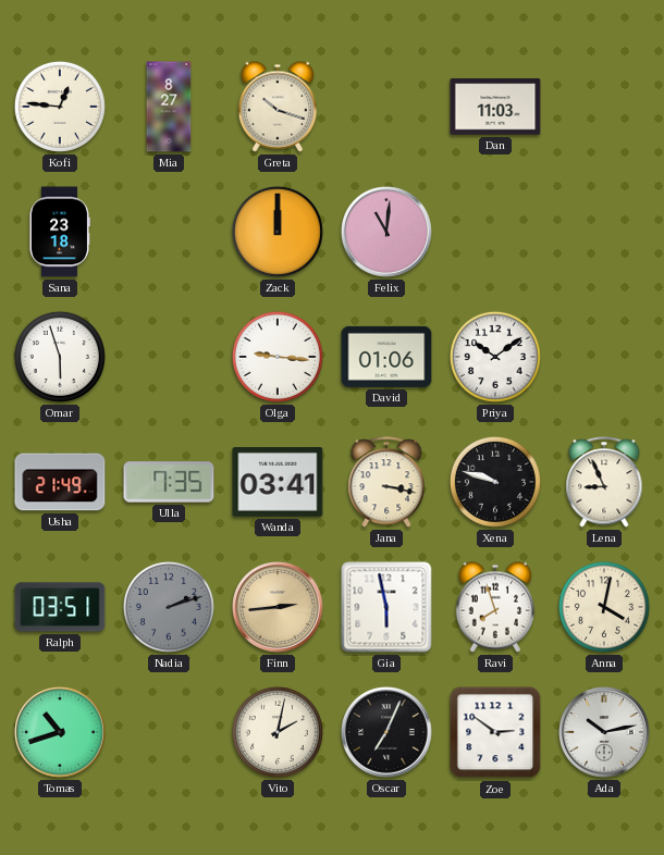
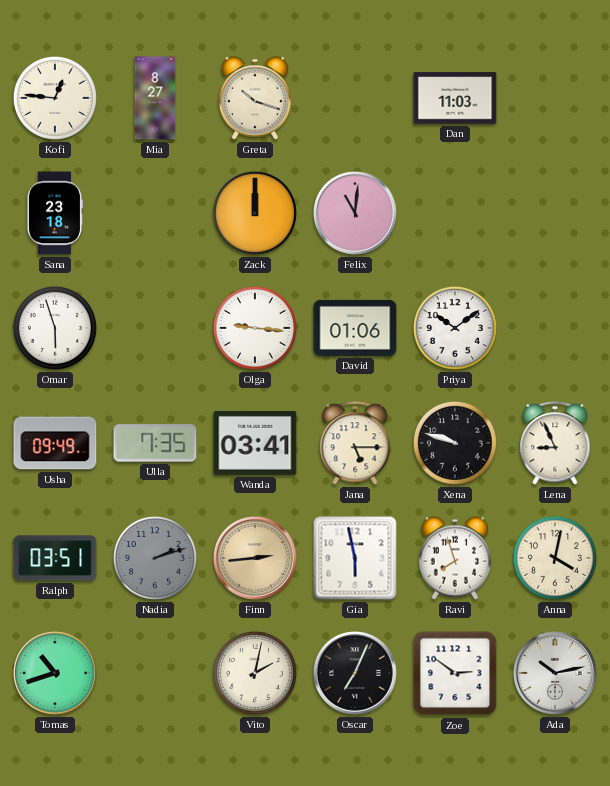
Usha: 21:49 -> 09:49 (55, 443)
Jana: 3:17 -> 5:15 (355, 443)
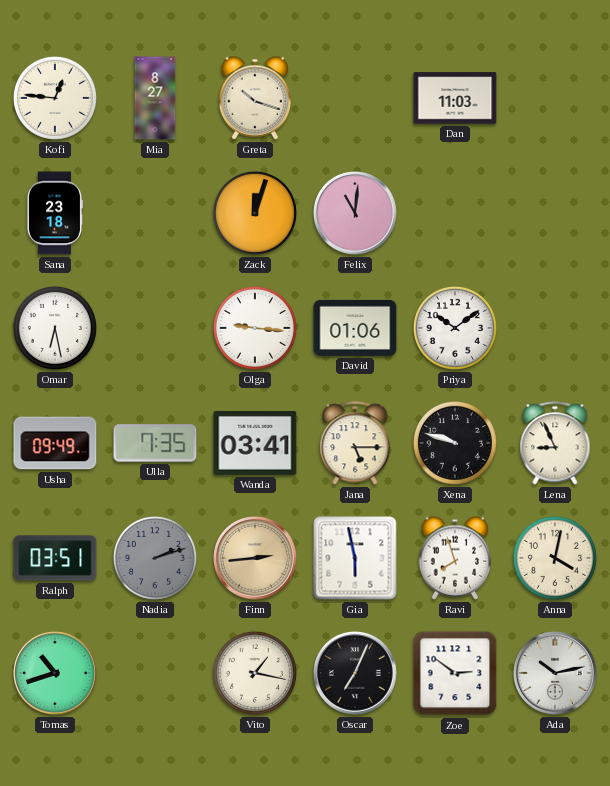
Zack: 12:00 -> 12:03 (255, 213)
Omar: 5:57 -> 6:28 (55, 328)
Vito: 2:02 -> 1:17 (255, 673)
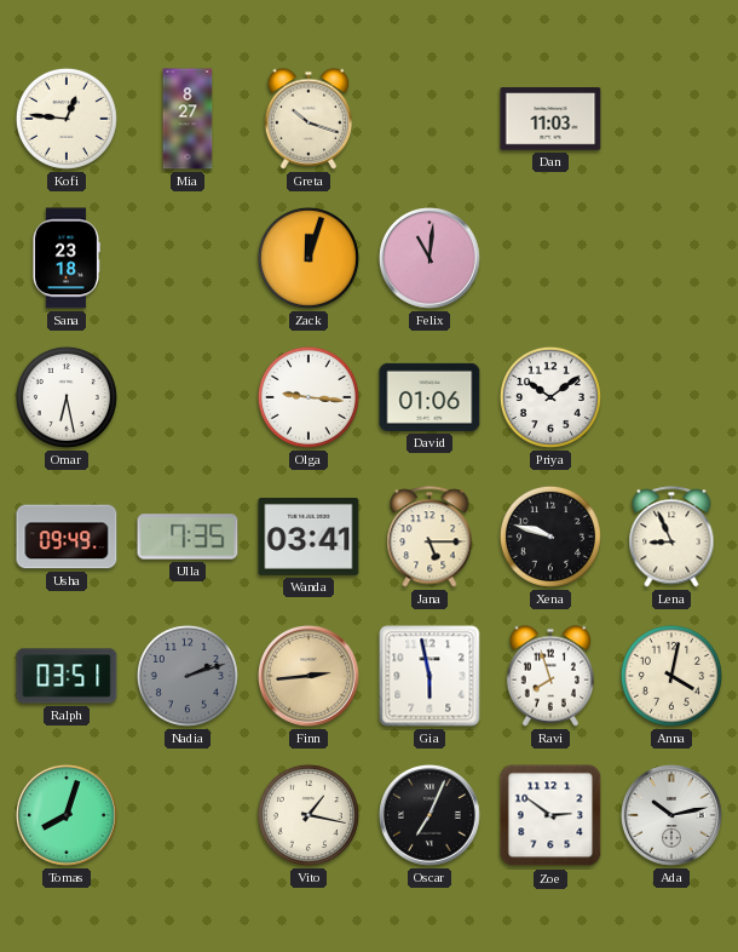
Tomas: 10:42 -> 8:03 (68, 816)
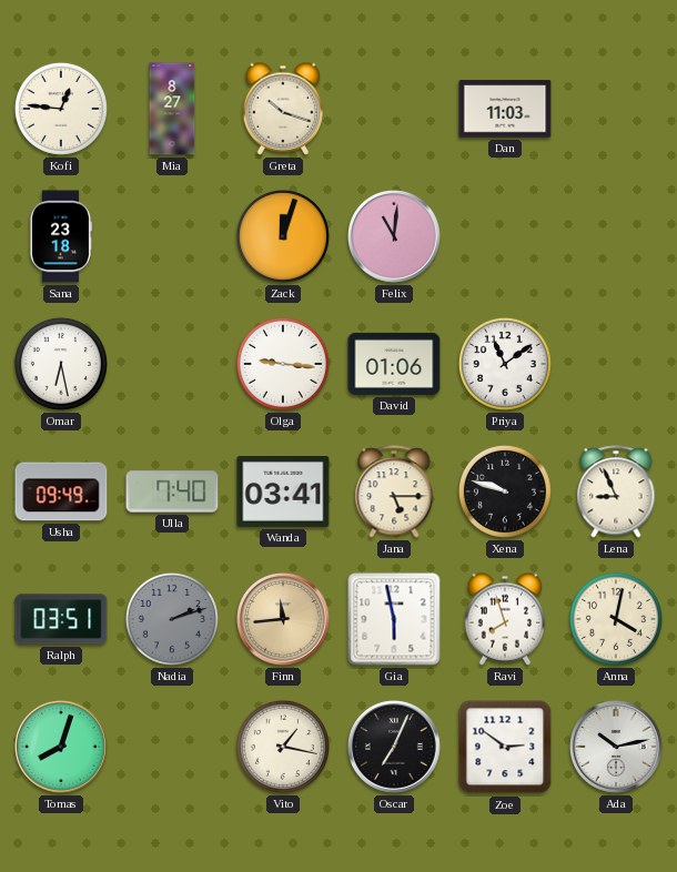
Priya: 10:09 -> 11:09 (505, 364)
Ulla: 7:35 -> 7:40 (172, 491)
Finn: 2:44 -> 11:44 (284, 620)
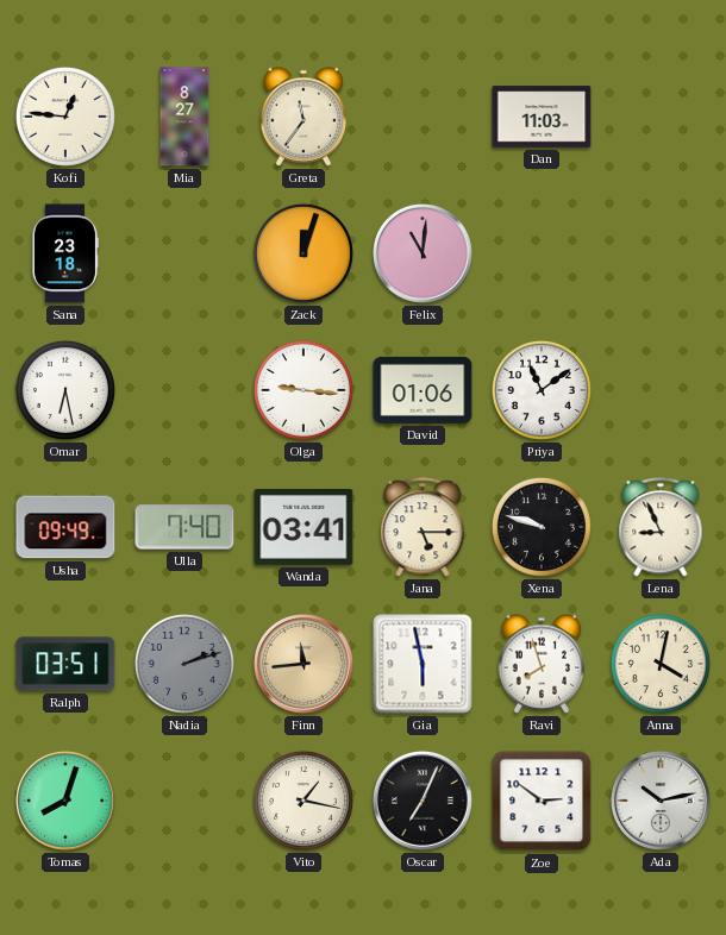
Greta: 10:18 -> 11:36 (303, 117)
